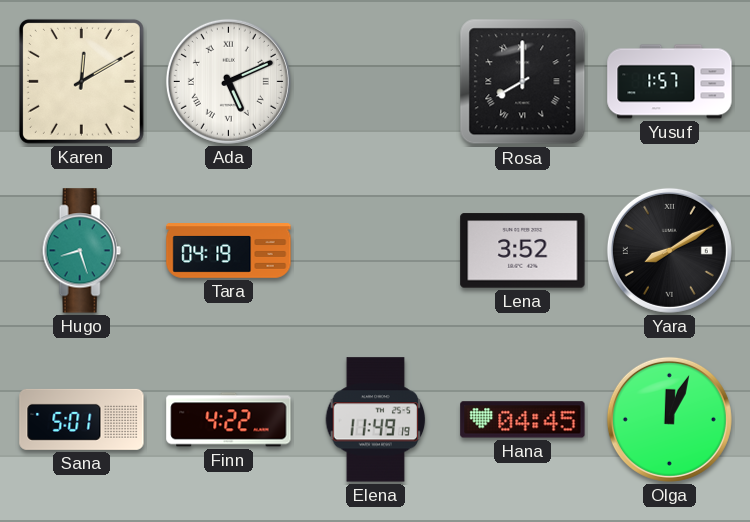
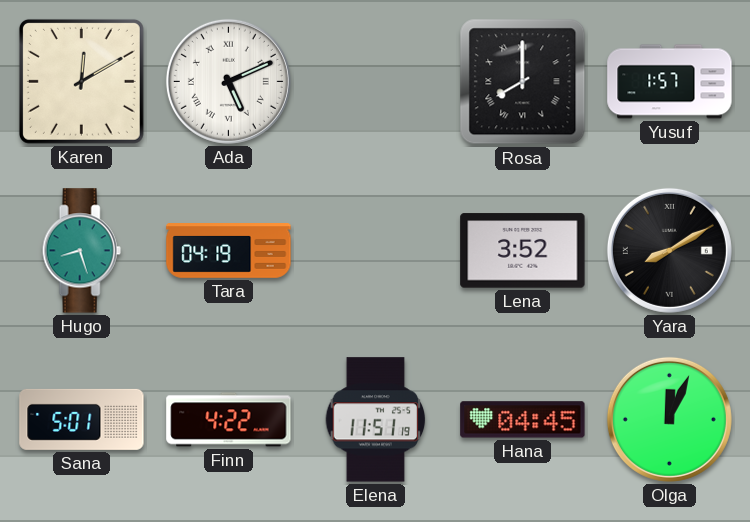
Elena: 11:49 -> 11:51 (376, 420)
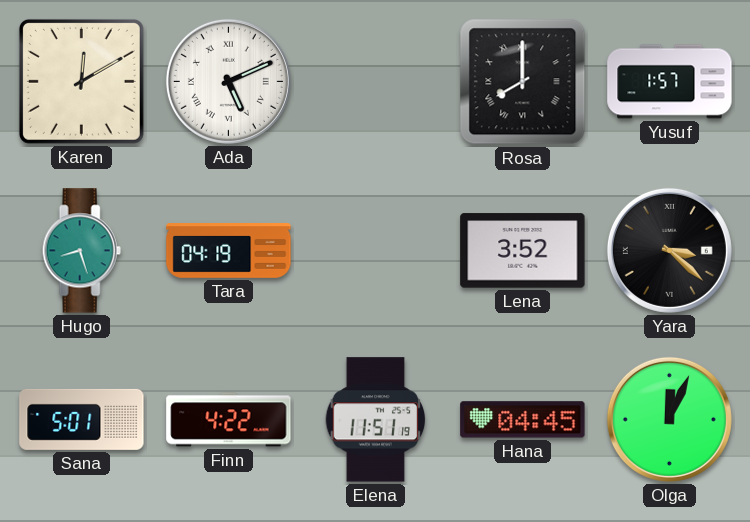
Yara: 8:10 -> 3:22 (669, 250)
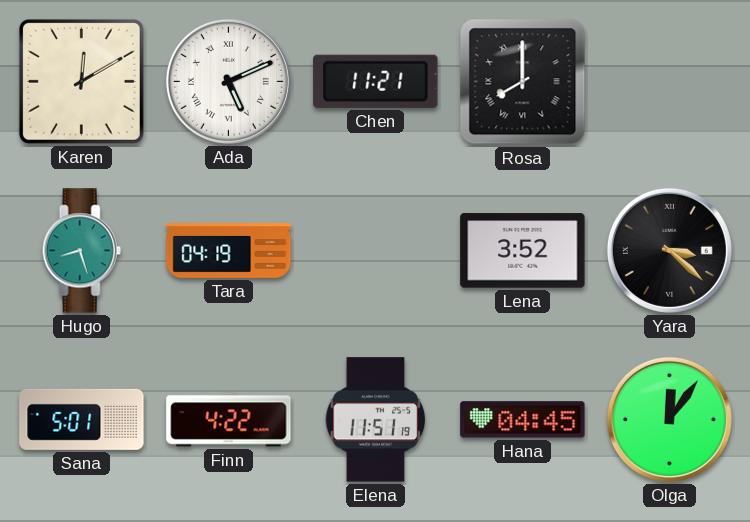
Chen: none -> 11:21 (376, 81)
Yusuf: 1:57 -> none (670, 82)
Olga: 12:04 -> 12:06 (669, 419)
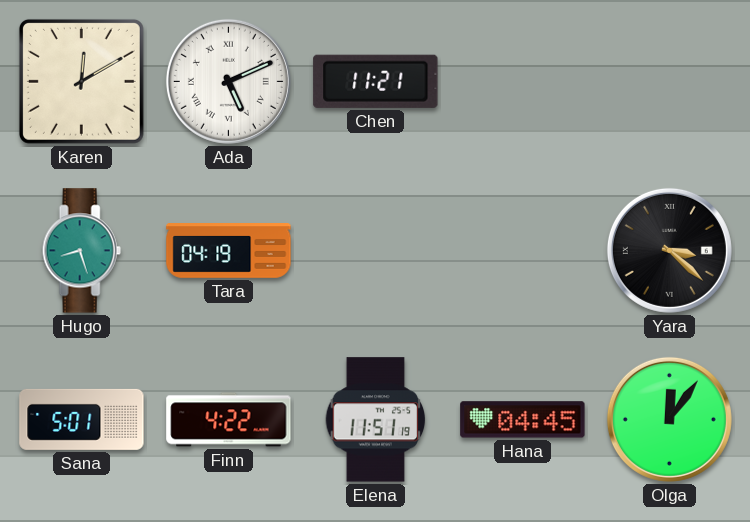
Rosa: 8:00 -> none (523, 82)
Lena: 3:52 -> none (523, 251)
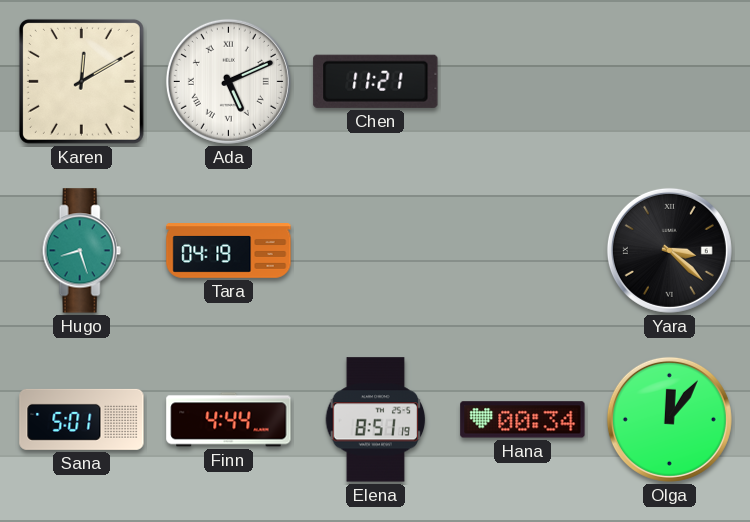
Finn: 4:22 -> 4:44 (229, 420)
Elena: 11:51 -> 8:51 (376, 420)
Hana: 04:45 -> 00:34 (523, 420)
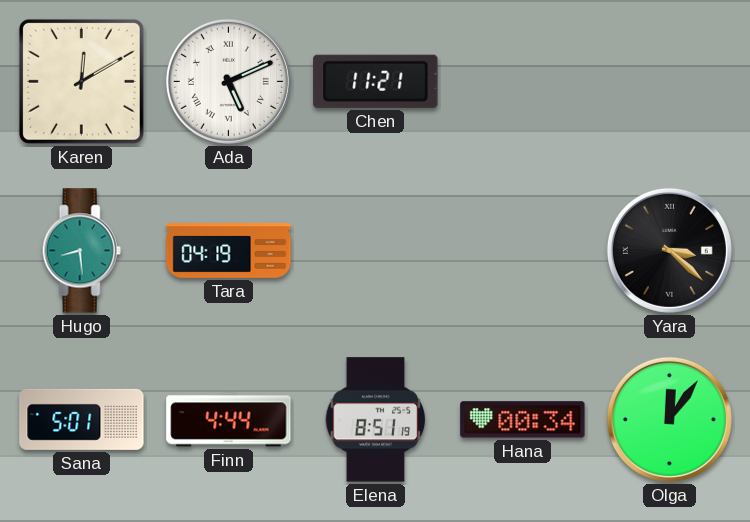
Hugo: 8:27 -> 8:29 (81, 251)
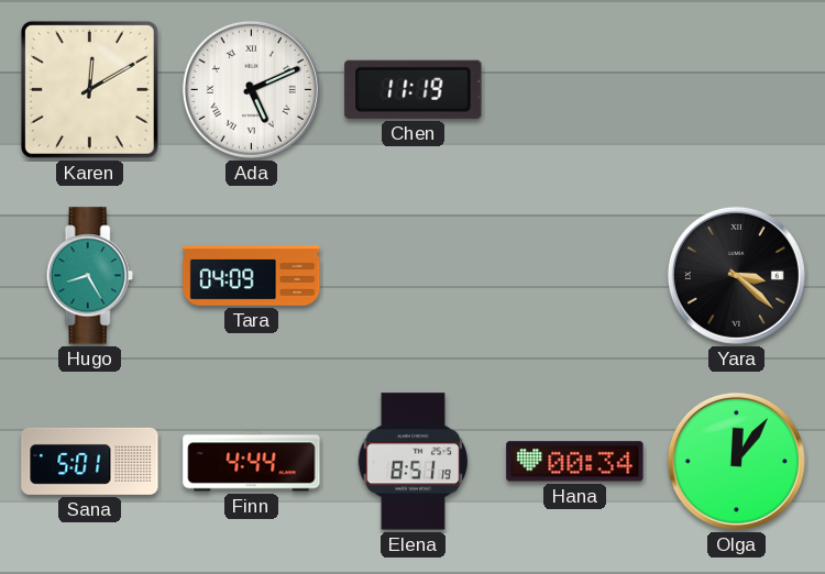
Chen: 11:21 -> 11:19 (414, 89)
Hugo: 8:29 -> 8:25 (89, 276)
Tara: 04:19 -> 04:09 (252, 276)
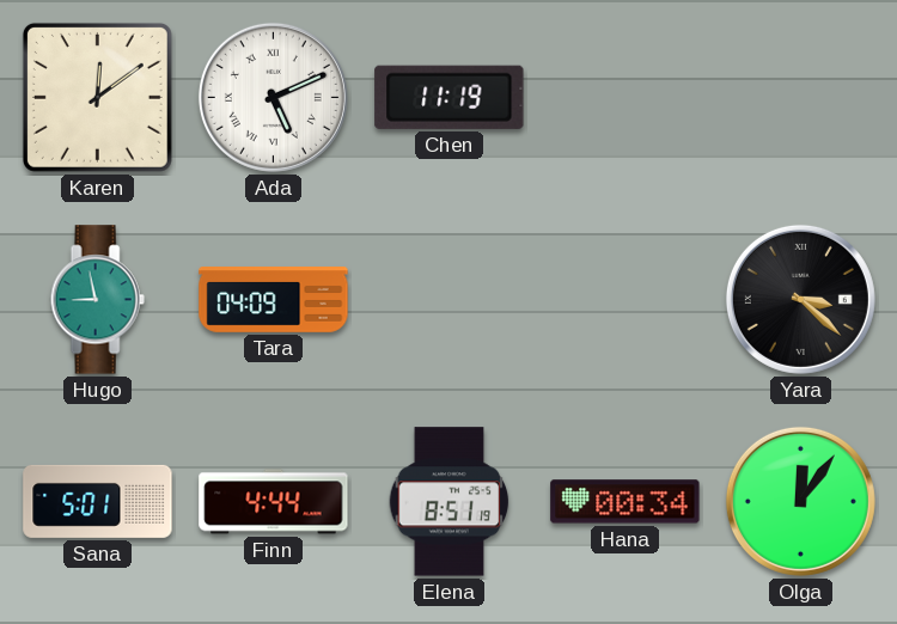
Karen: 12:10 -> 12:09 (97, 97)
Hugo: 8:25 -> 8:58 (97, 300)
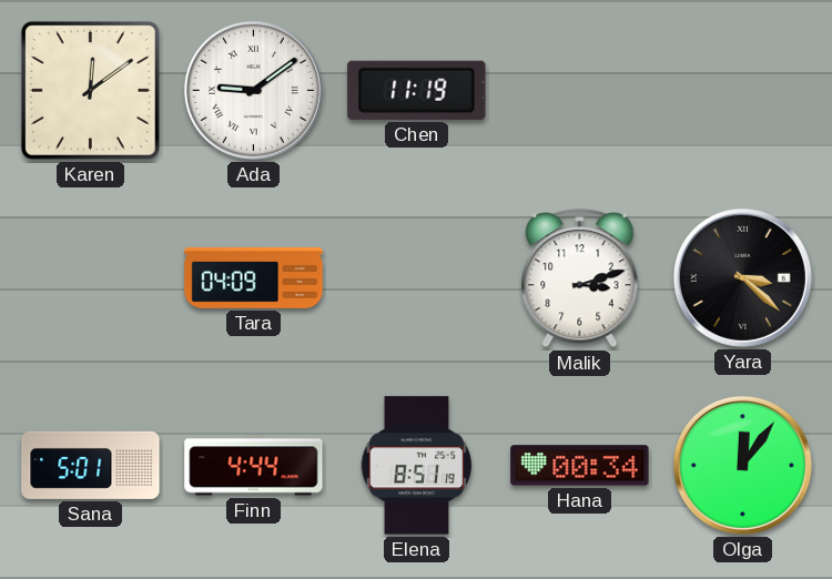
Ada: 5:11 -> 9:09 (253, 90)
Hugo: 8:58 -> none (97, 300)
Malik: none -> 3:12 (580, 278)
